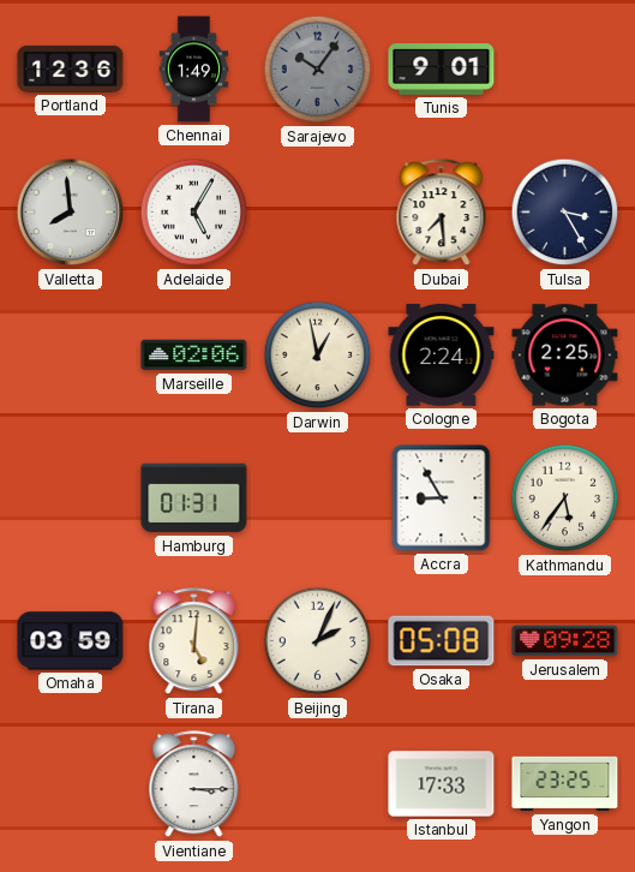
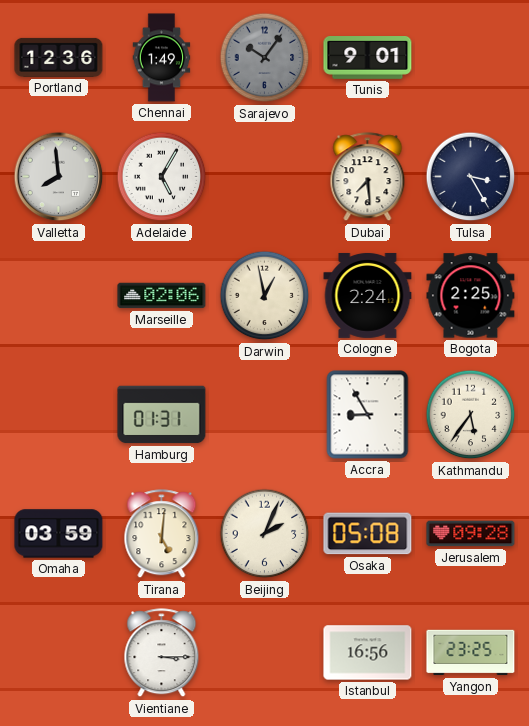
Istanbul: 17:33 -> 16:56 (368, 653)
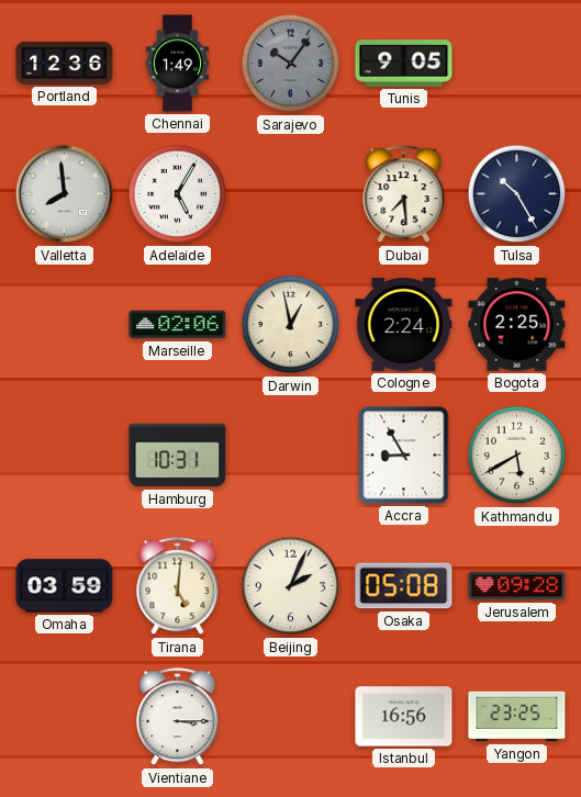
Tunis: 9:01 -> 9:05 (404, 64)
Tulsa: 3:25 -> 10:25 (517, 194)
Hamburg: 01:31 -> 10:31 (178, 456)
Kathmandu: 5:36 -> 5:40 (517, 456)
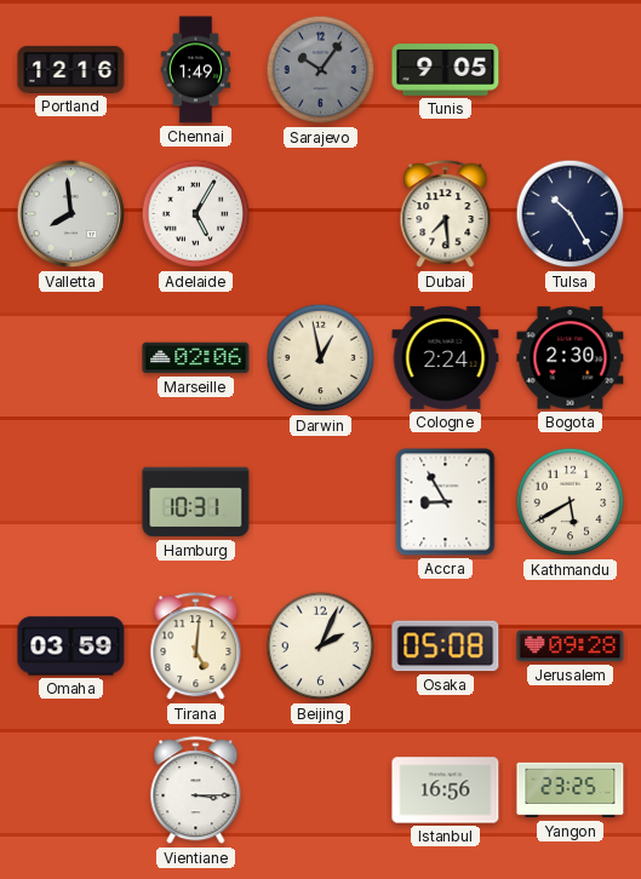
Portland: 12:36 -> 12:16 (71, 69)
Bogota: 2:25 -> 2:30 (571, 358)
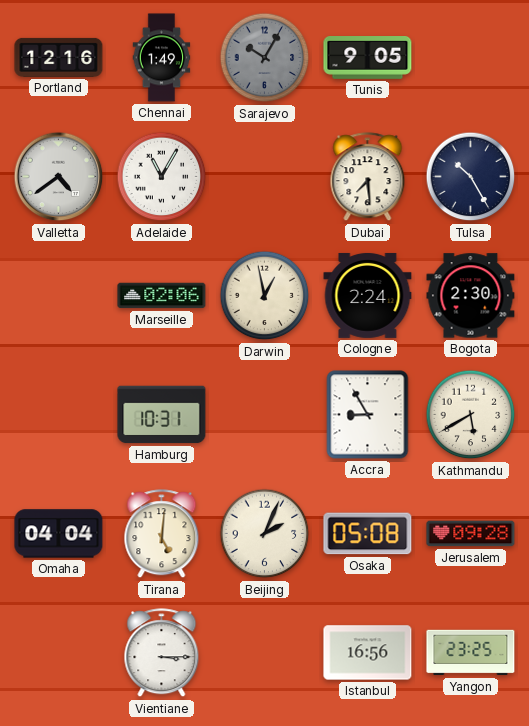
Sarajevo: 10:06 -> 10:05 (265, 58)
Valletta: 7:59 -> 4:39 (59, 177)
Adelaide: 5:05 -> 11:05 (162, 177)
Omaha: 03:59 -> 04:04 (59, 534)
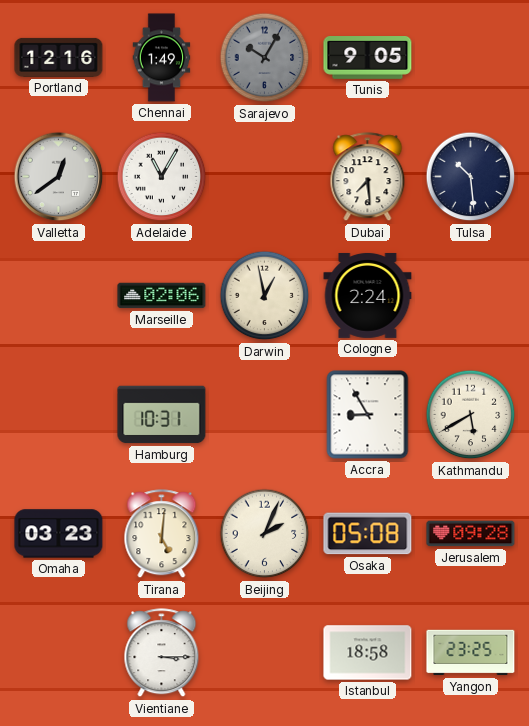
Valletta: 4:39 -> 12:39 (59, 177)
Tulsa: 10:25 -> 10:29 (471, 177)
Bogota: 2:30 -> none (471, 296)
Omaha: 04:04 -> 03:23 (59, 534)
Istanbul: 16:56 -> 18:58 (368, 653)
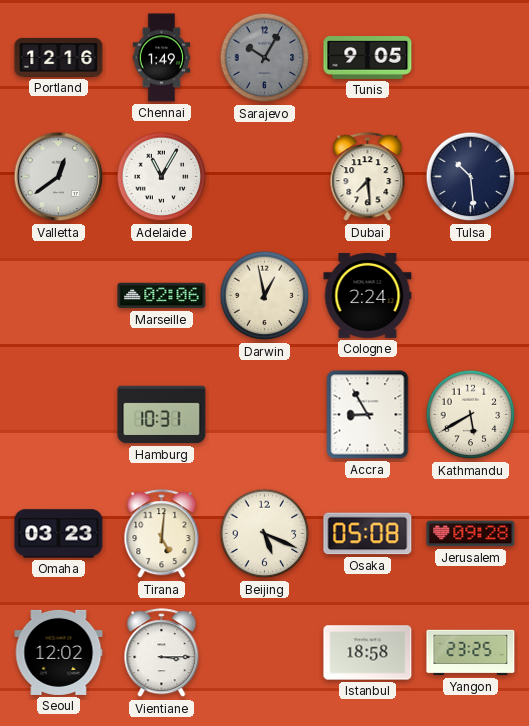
Beijing: 2:04 -> 5:19 (265, 534)
Seoul: none -> 12:02 (59, 652)
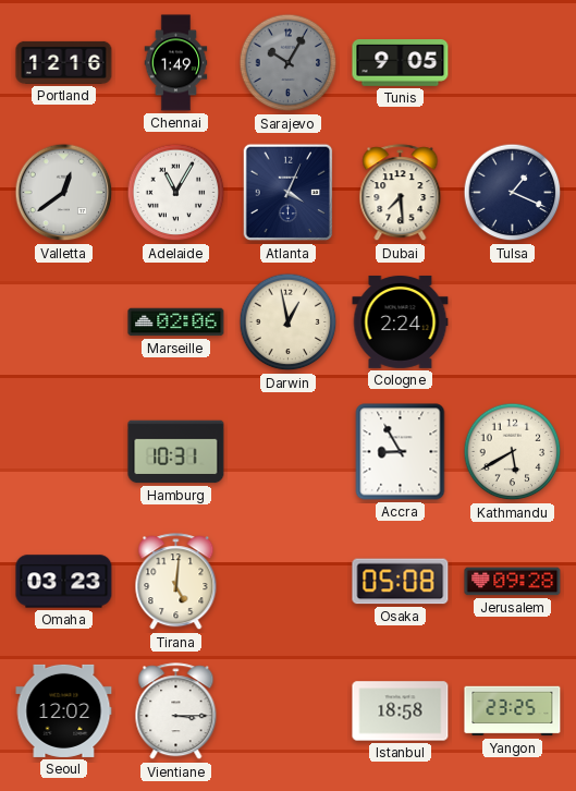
Atlanta: none -> 4:04 (289, 193)
Tulsa: 10:29 -> 1:19 (513, 193)
Beijing: 5:19 -> none (265, 534)
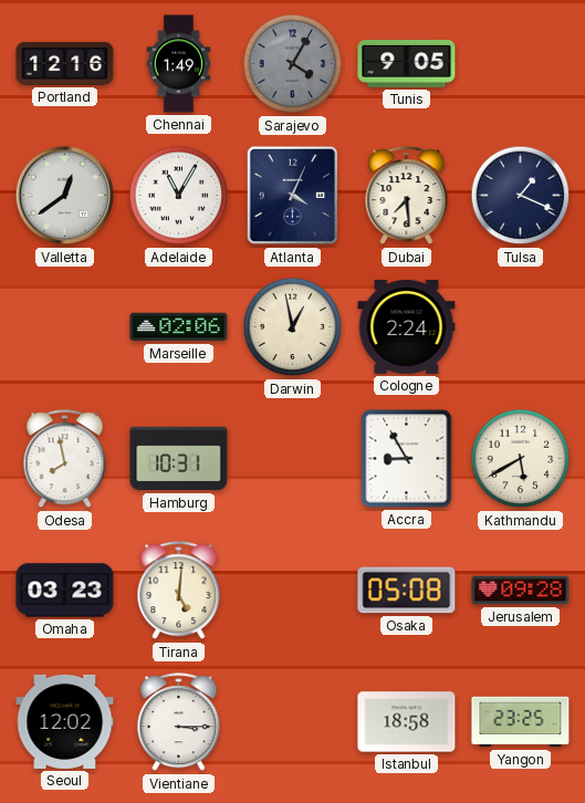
Sarajevo: 10:05 -> 4:05 (293, 64)
Odesa: none -> 7:58 (65, 459)
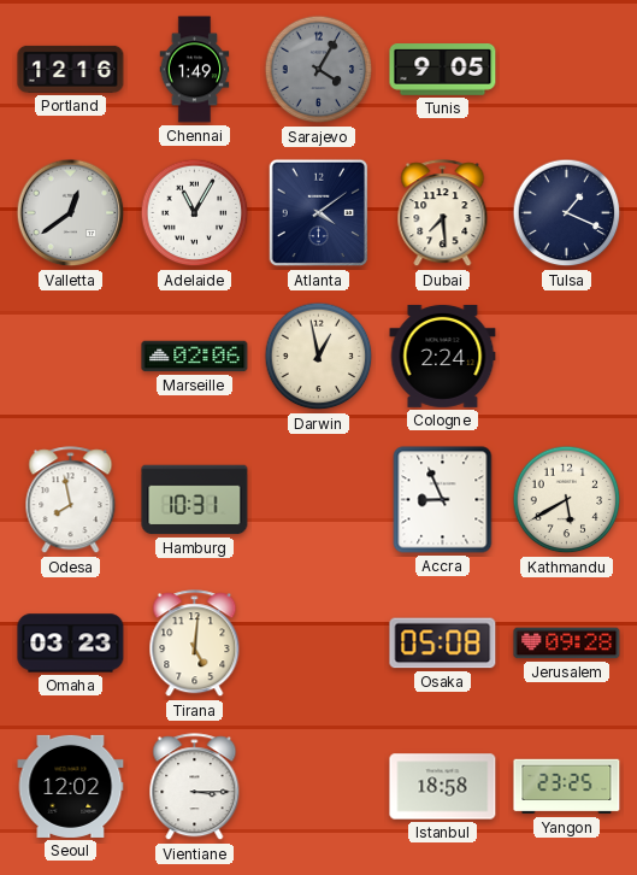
Atlanta: 4:04 -> 4:09 (319, 213)
Accra: 8:55 -> 8:56 (443, 500)
